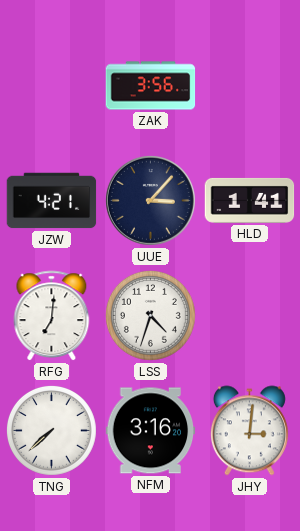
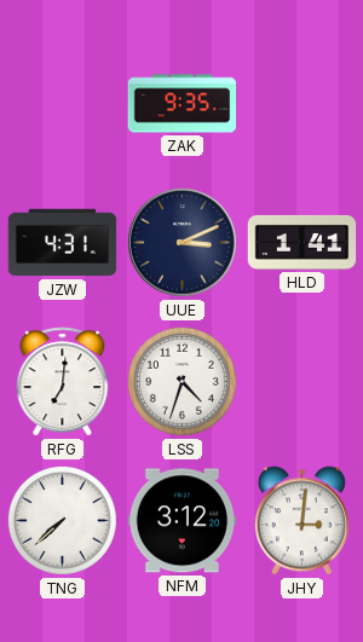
ZAK: 3:56 -> 9:35 (183, 104)
JZW: 4:21 -> 4:31 (63, 243)
UUE: 3:07 -> 3:11 (181, 242)
NFM: 3:16 -> 3:12 (183, 521)
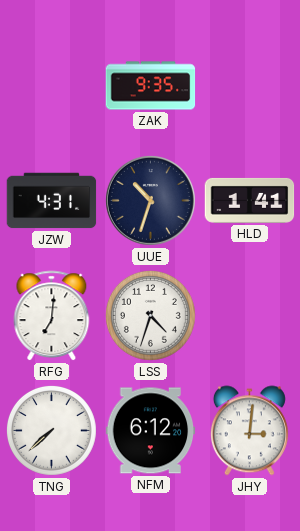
UUE: 3:11 -> 10:33 (150, 200)
NFM: 3:12 -> 6:12 (151, 431)
